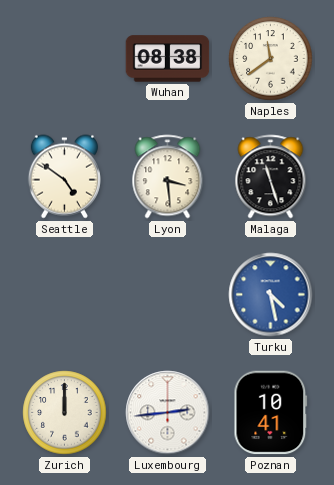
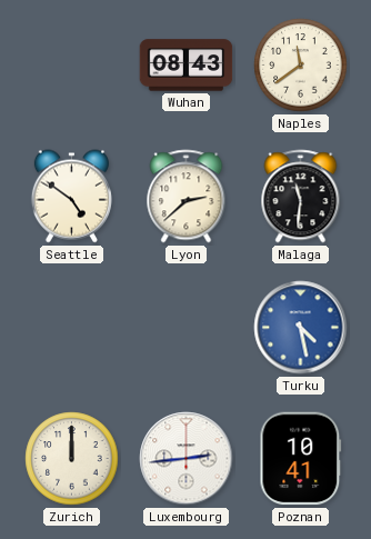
Wuhan: 08:38 -> 08:43 (187, 66)
Lyon: 3:29 -> 2:38 (187, 197)
Malaga: 11:27 -> 11:31 (301, 197)
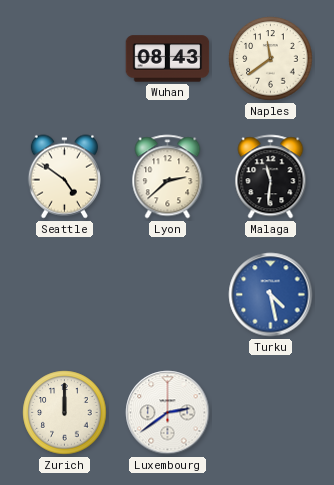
Luxembourg: 2:44 -> 2:39 (168, 413)
Poznan: 10:41 -> none (301, 459)
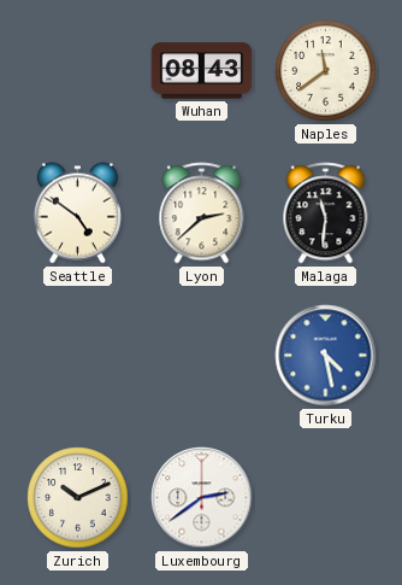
Zurich: 12:00 -> 10:11 (78, 498)
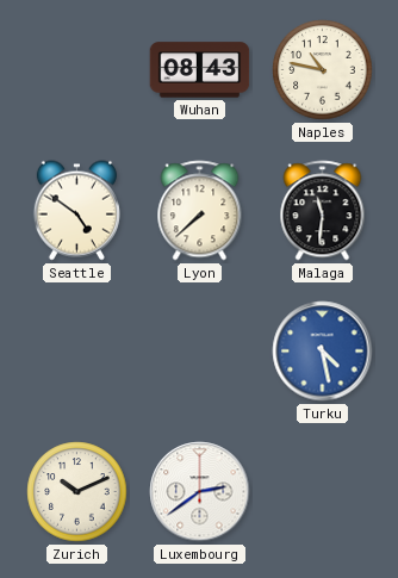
Naples: 11:39 -> 10:47 (323, 70)
Lyon: 2:38 -> 7:38 (200, 211)
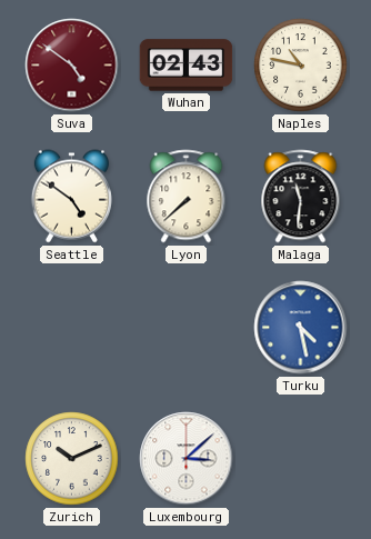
Suva: none -> 4:51 (72, 66)
Wuhan: 08:43 -> 02:43 (187, 66)
Luxembourg: 2:39 -> 3:08 (187, 459)
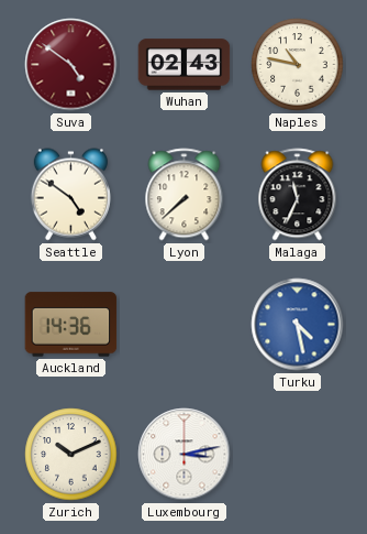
Malaga: 11:31 -> 11:34 (298, 195)
Auckland: none -> 14:36 (71, 325)
Luxembourg: 3:08 -> 3:13 (185, 455)
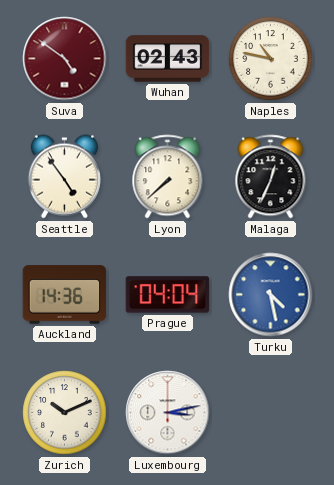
Seattle: 4:51 -> 4:54 (64, 177)
Malaga: 11:34 -> 12:34 (271, 177)
Prague: none -> 04:04 (168, 295)
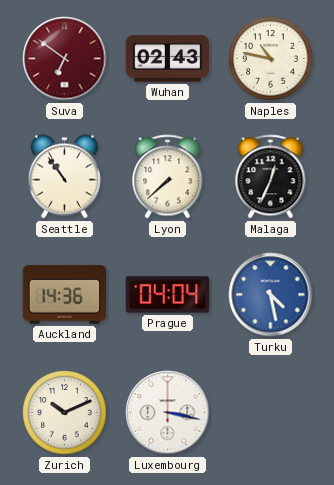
Suva: 4:51 -> 6:51 (65, 59)
Seattle: 4:54 -> 10:54 (64, 177)
Luxembourg: 3:13 -> 3:17 (168, 413)
